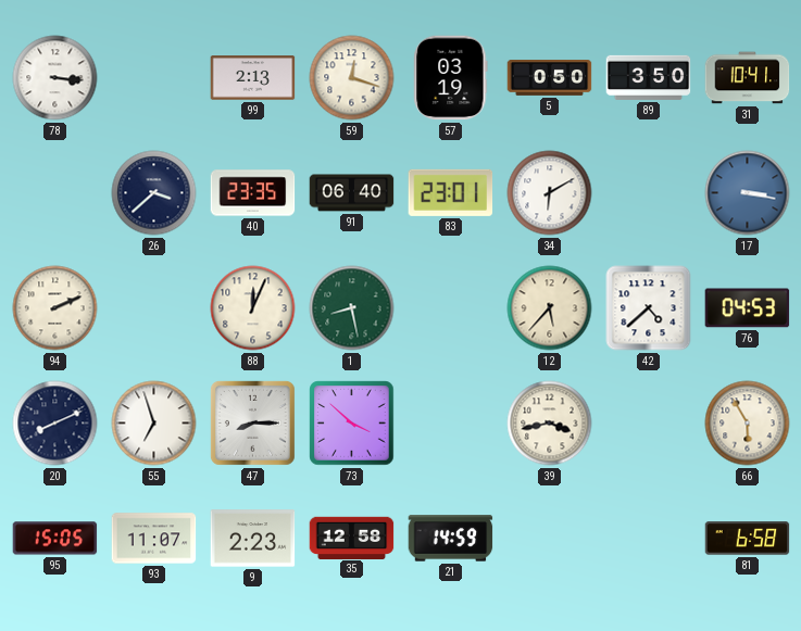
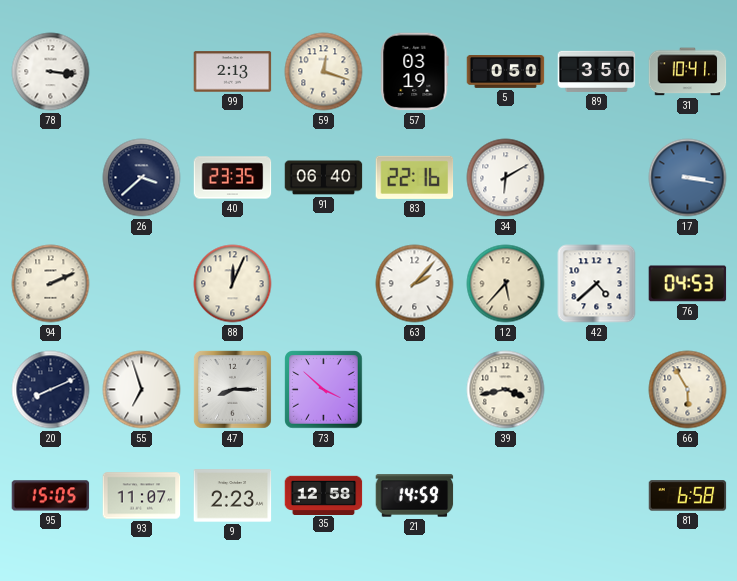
83: 23:01 -> 22:16 (415, 177)
1: 8:28 -> none (352, 308)
63: none -> 2:07 (415, 284)
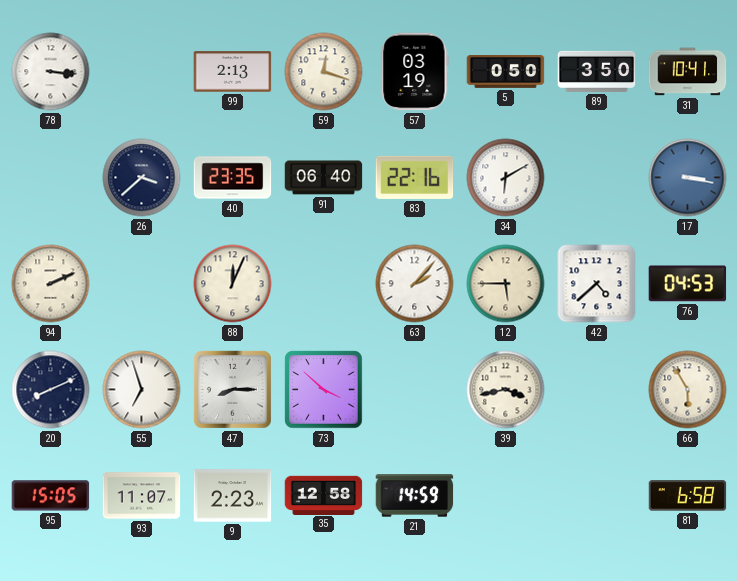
12: 5:37 -> 5:45 (506, 284)
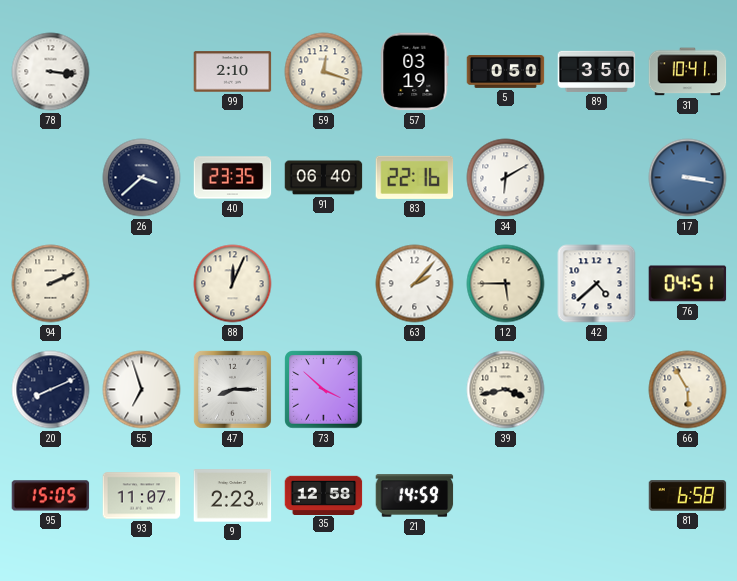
99: 2:13 -> 2:10 (233, 72)
76: 04:53 -> 04:51 (688, 284)
